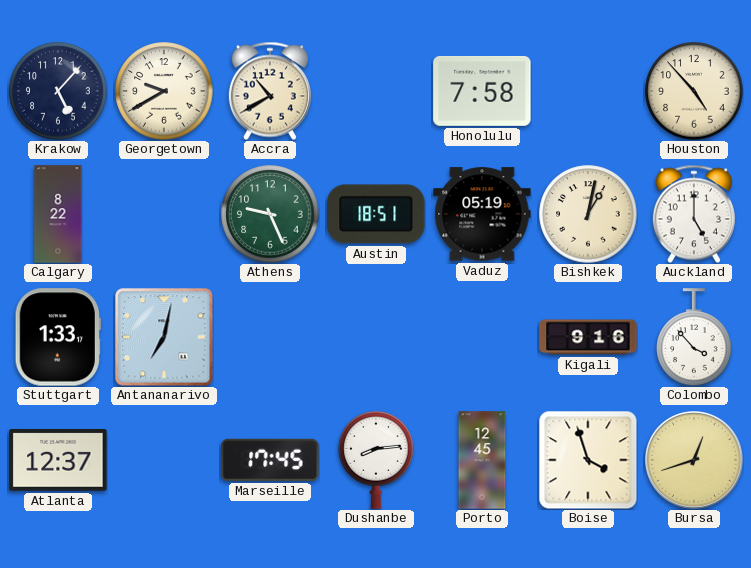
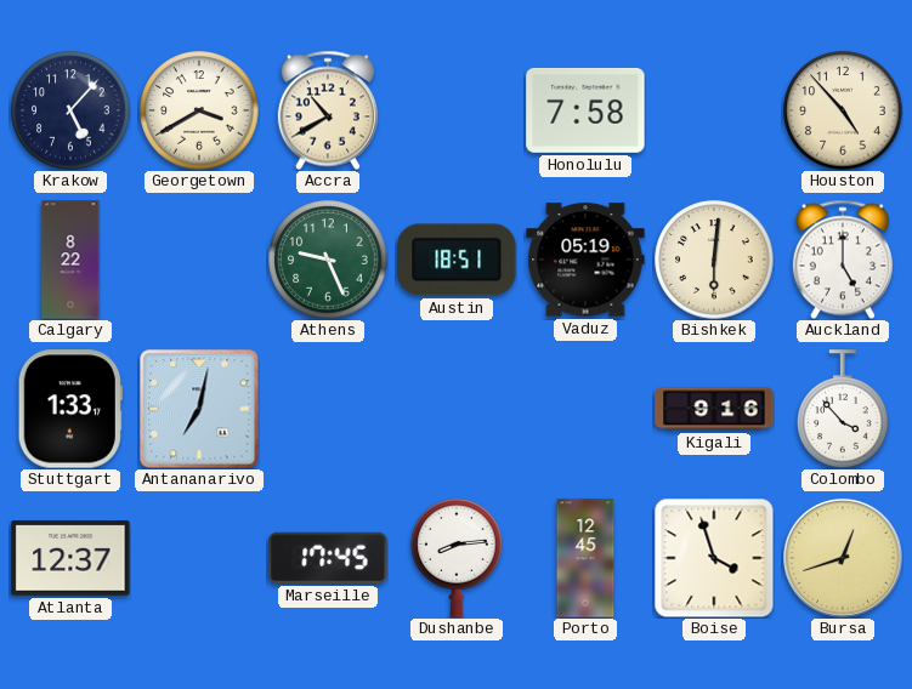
Georgetown: 9:40 -> 3:40 (199, 110)
Bishkek: 1:02 -> 6:01 (714, 260)
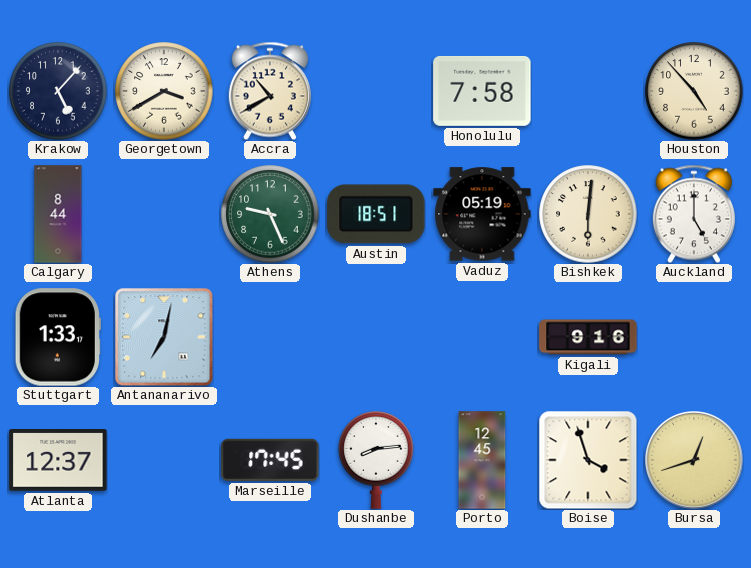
Calgary: 8:22 -> 8:44 (58, 214)
Colombo: 3:53 -> none (843, 409)
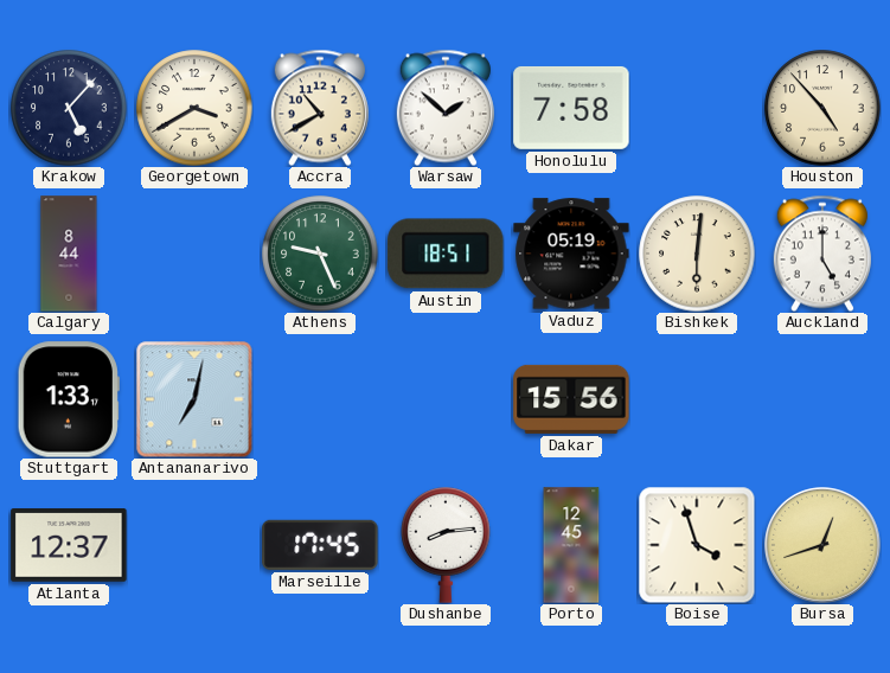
Warsaw: none -> 1:52 (446, 108)
Dakar: none -> 15:56 (571, 399)
Kigali: 9:16 -> none (588, 337)
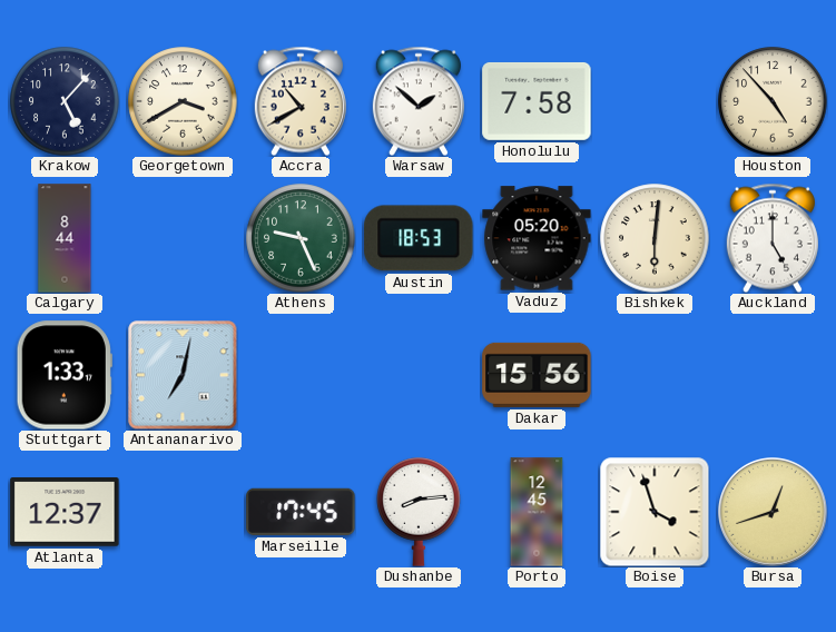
Austin: 18:51 -> 18:53 (419, 238)
Vaduz: 05:19 -> 05:20 (537, 238)
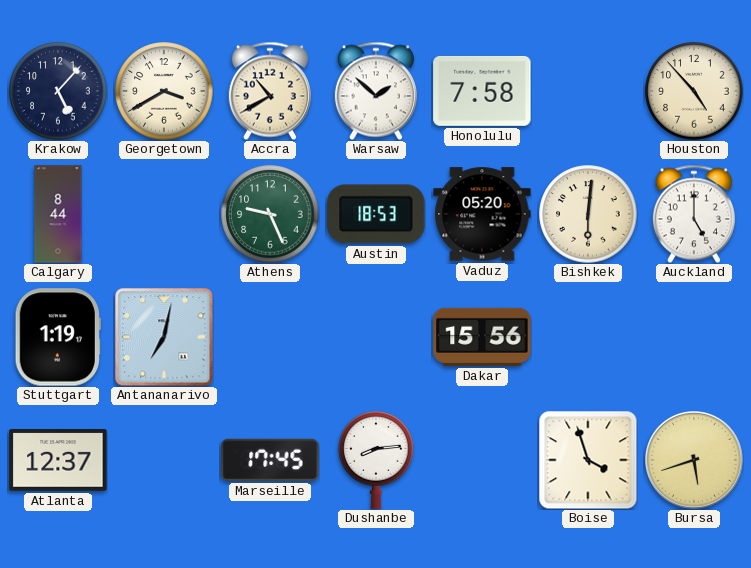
Stuttgart: 1:33 -> 1:19 (58, 337)
Porto: 12:45 -> none (537, 512)
Bursa: 12:42 -> 5:42 (695, 461)
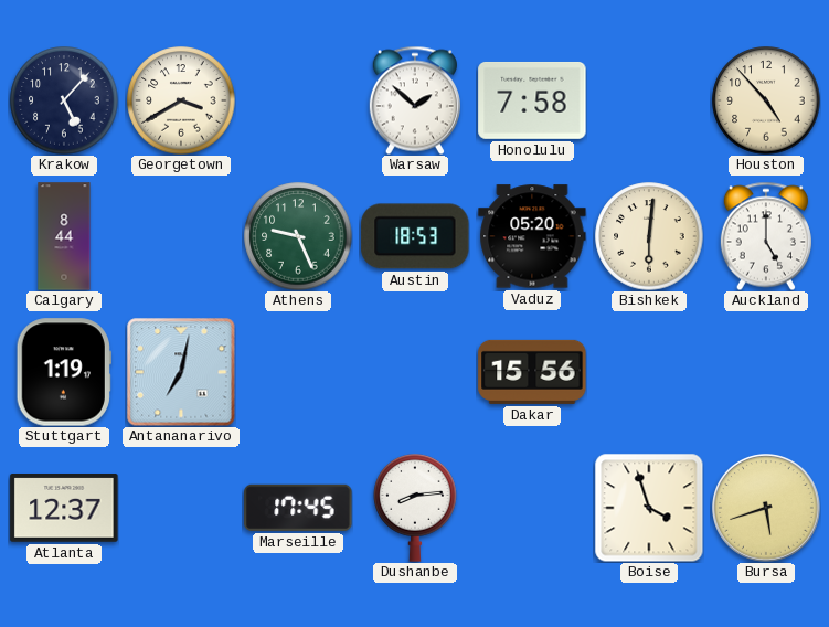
Accra: 10:40 -> none (270, 91)
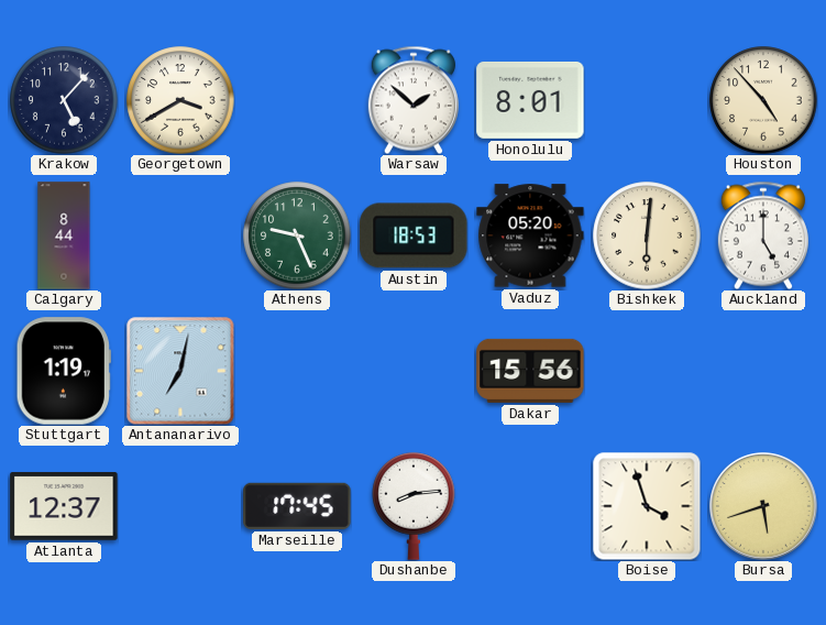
Honolulu: 7:58 -> 8:01 (530, 100)
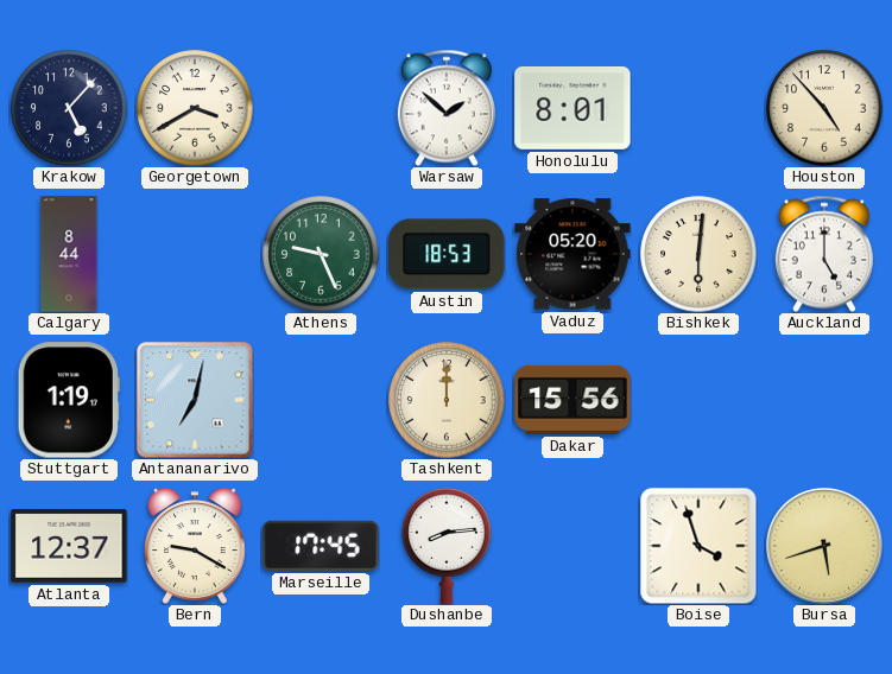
Tashkent: none -> 12:00 (447, 400)
Bern: none -> 9:20 (196, 546)
